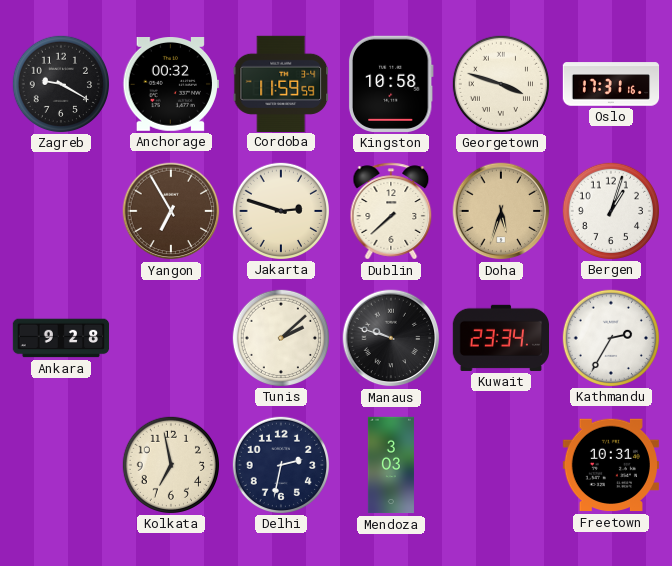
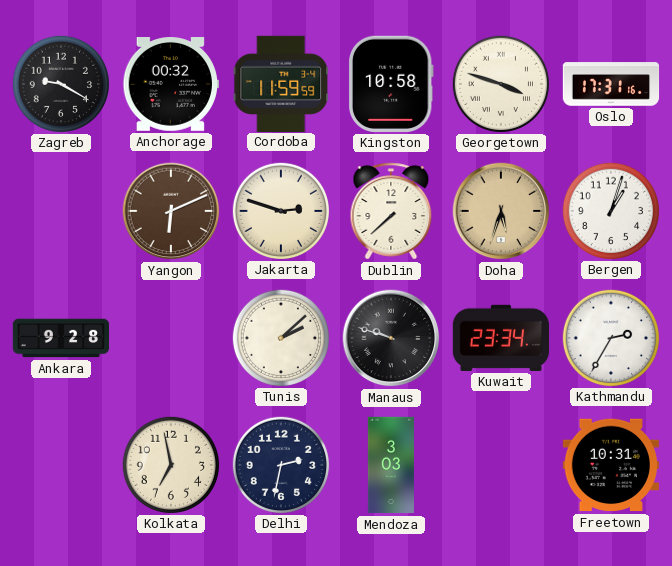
Yangon: 6:55 -> 6:11 (171, 211)
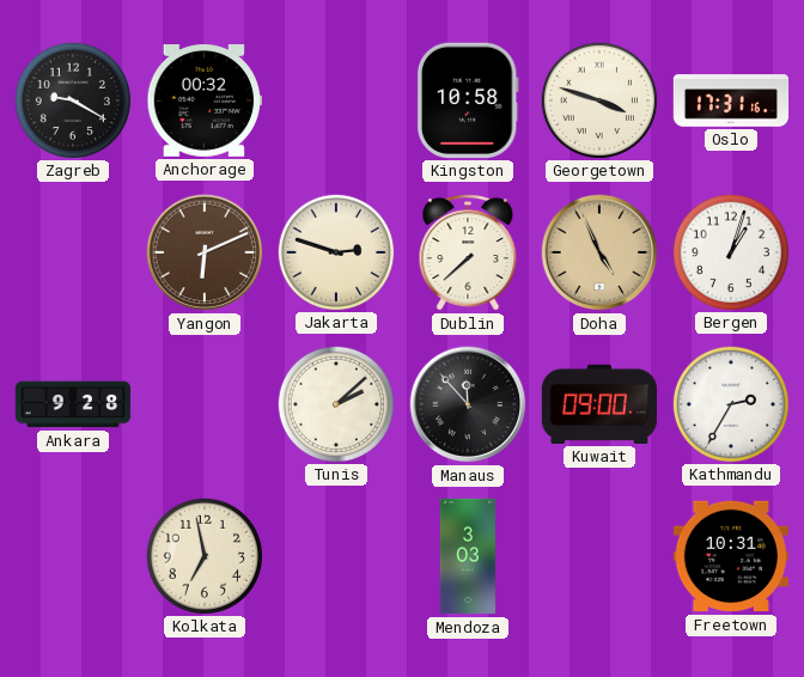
Cordoba: 11:59 -> none (281, 83)
Doha: 5:33 -> 4:56 (599, 252)
Manaus: 9:48 -> 11:53 (468, 404)
Kuwait: 23:34 -> 09:00 (598, 404)
Delhi: 2:32 -> none (280, 464)
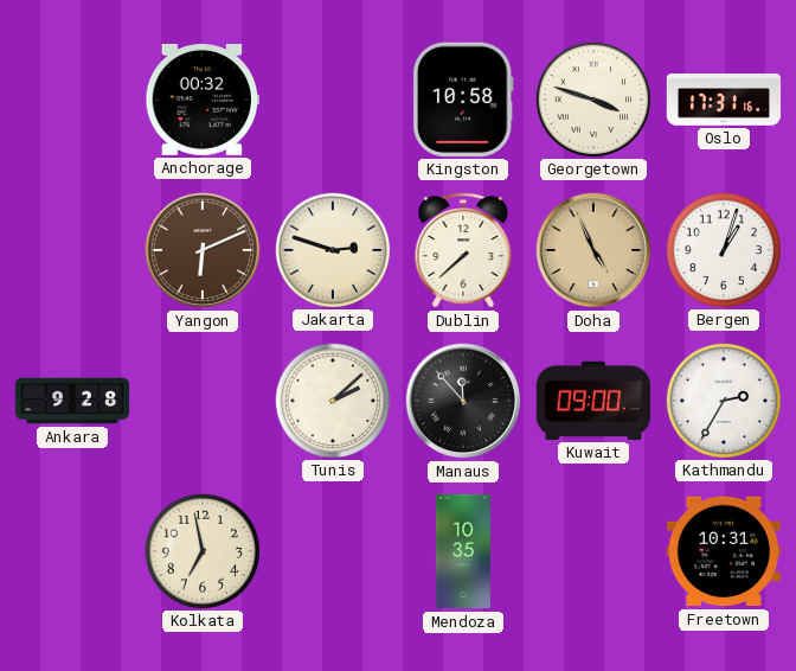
Zagreb: 9:20 -> none (72, 99)
Mendoza: 3:03 -> 10:35 (463, 551)
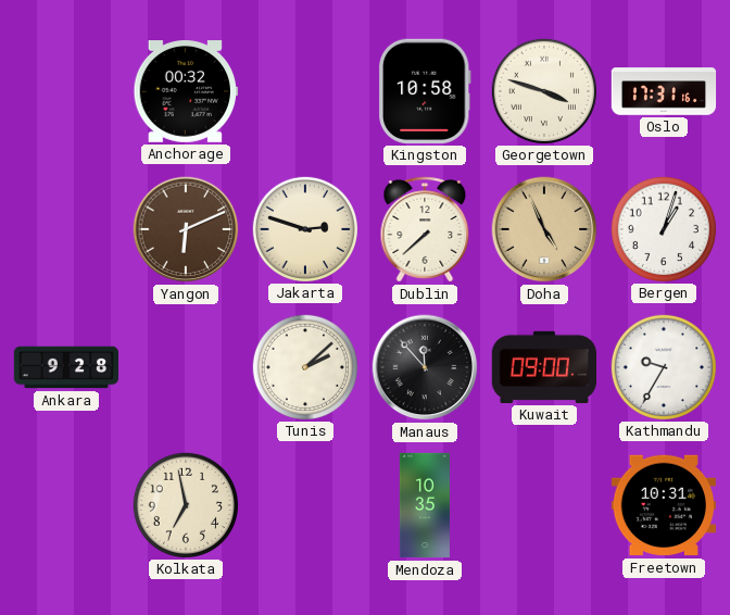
Kathmandu: 2:35 -> 9:35 (663, 366)
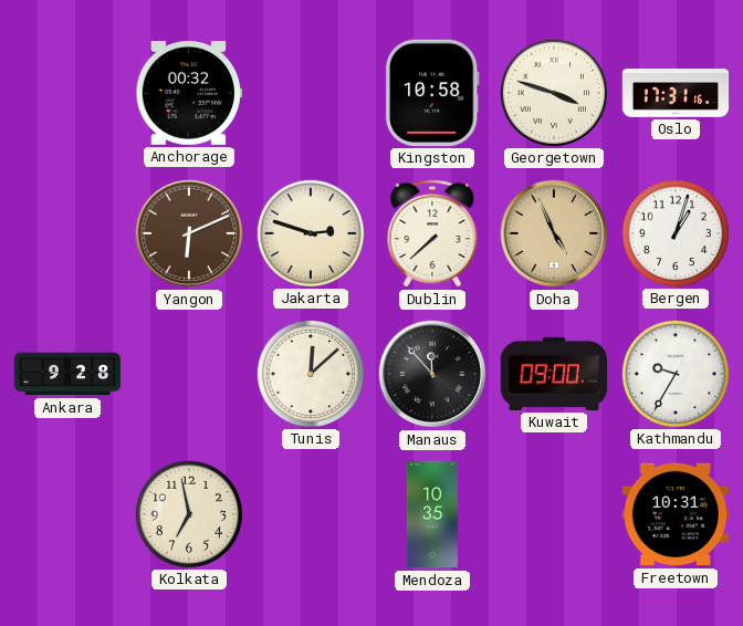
Tunis: 2:08 -> 12:08 (310, 373)
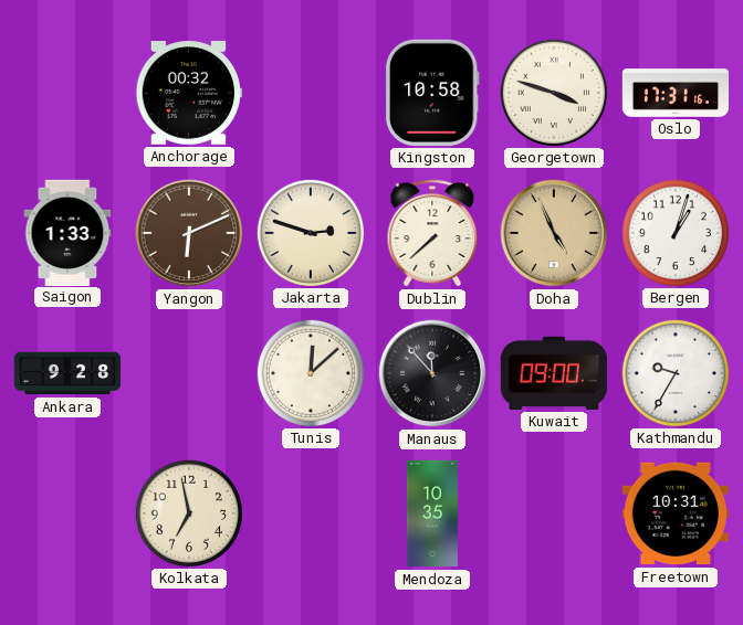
Saigon: none -> 1:33 (67, 232)
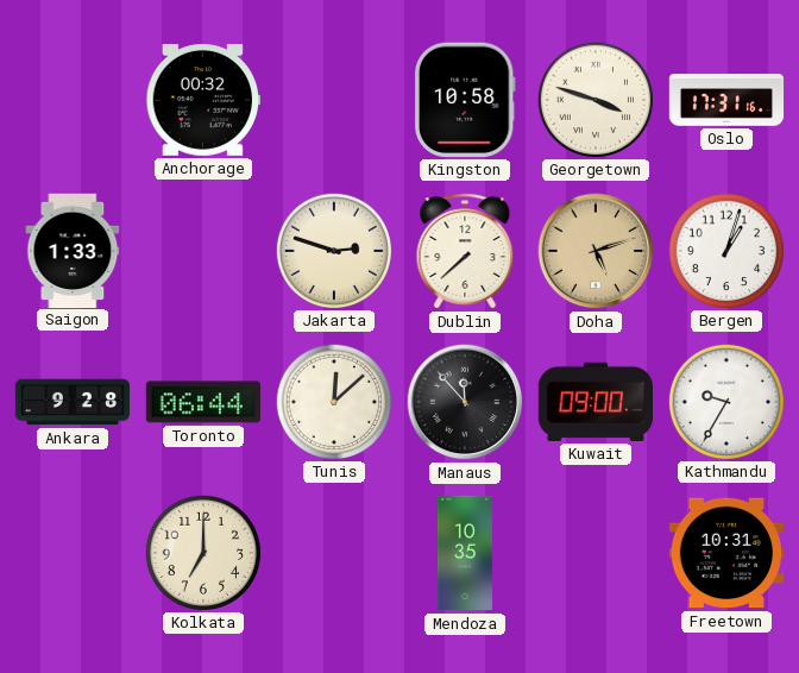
Yangon: 6:11 -> none (189, 233)
Doha: 4:56 -> 5:12 (596, 251)
Toronto: none -> 06:44 (202, 402)
Kolkata: 6:58 -> 7:00 (202, 552)
